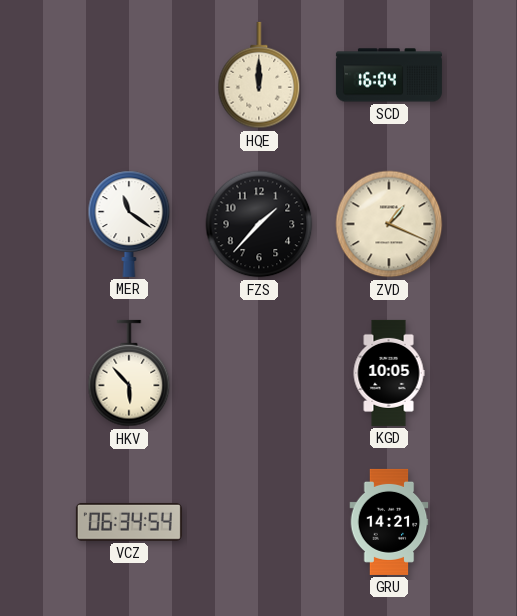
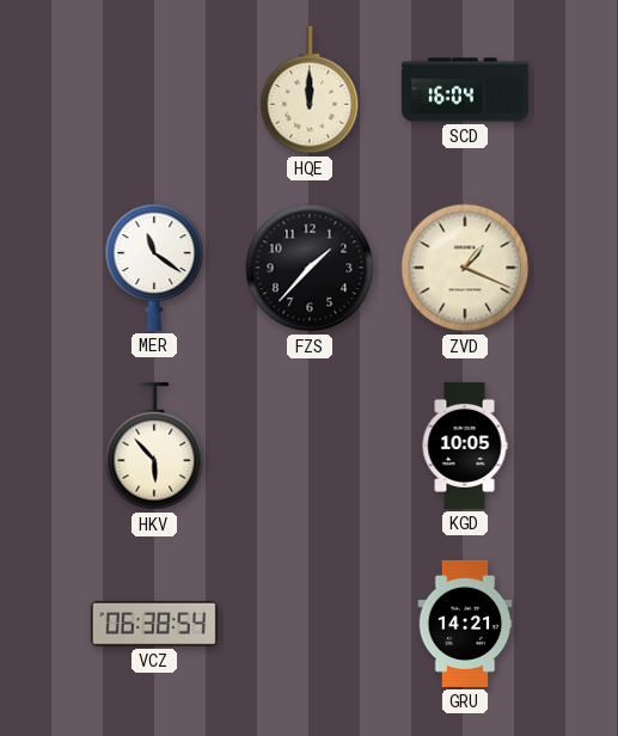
VCZ: 06:34 -> 06:38 (154, 624)
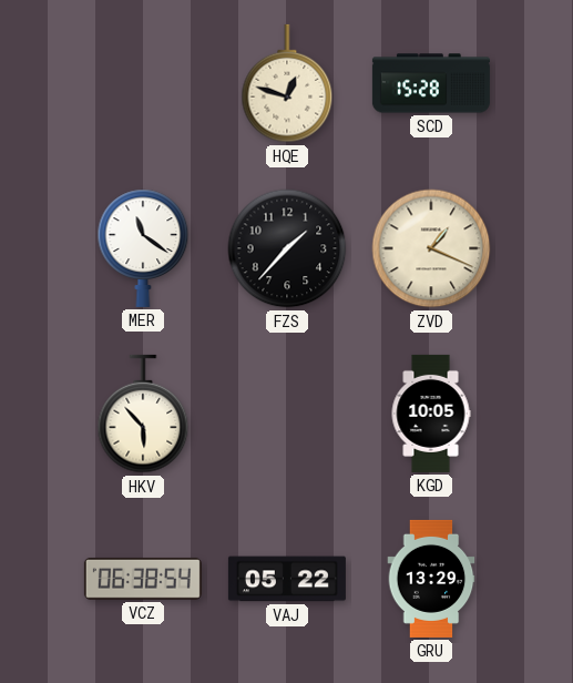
HQE: 12:00 -> 12:48 (287, 83)
SCD: 16:04 -> 15:28 (431, 83)
VAJ: none -> 05:22 (287, 579)
GRU: 14:21 -> 13:29 (431, 579)
